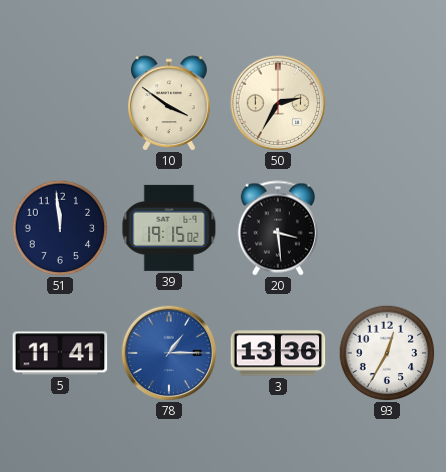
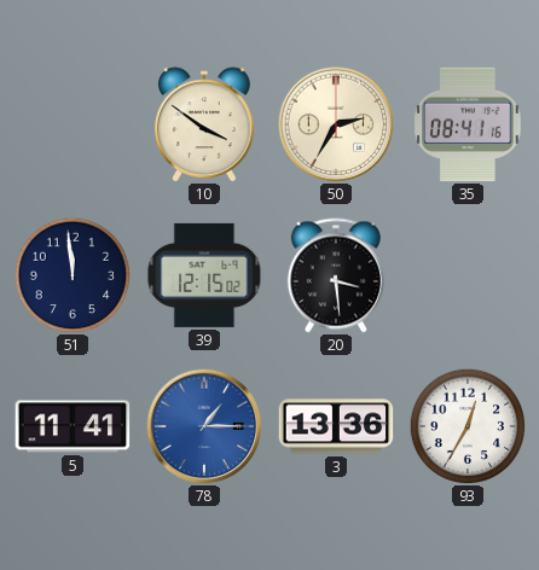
35: none -> 08:41 (468, 124)
39: 19:15 -> 12:15 (204, 275)
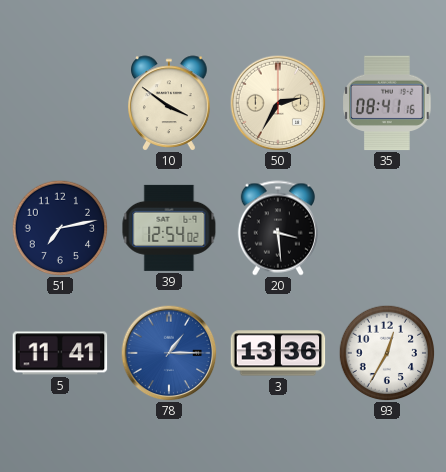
51: 11:59 -> 7:13 (60, 228)
39: 12:15 -> 12:54 (169, 228)
